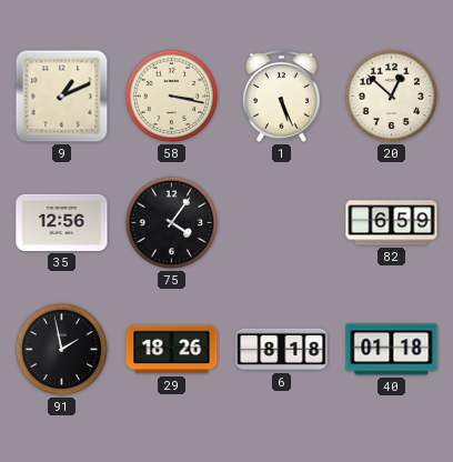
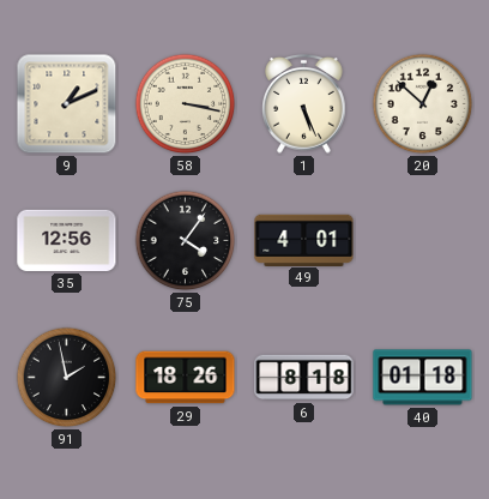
49: none -> 4:01 (304, 240)
82: 6:59 -> none (392, 223)
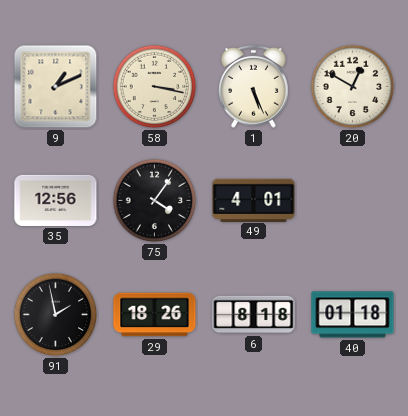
20: 12:52 -> 12:50 (353, 87)
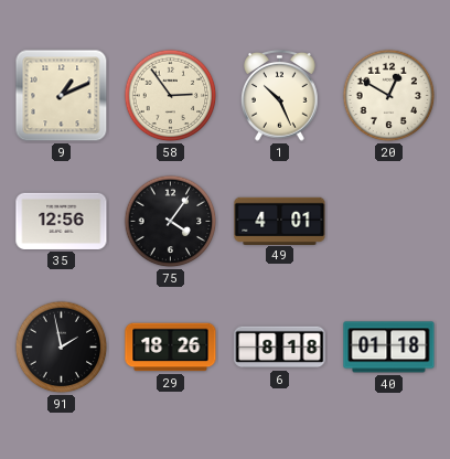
58: 3:17 -> 2:54 (171, 96)
1: 5:26 -> 10:26 (280, 95)
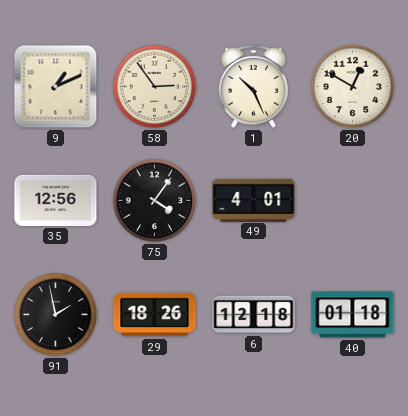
6: 8:18 -> 12:18 (254, 315)
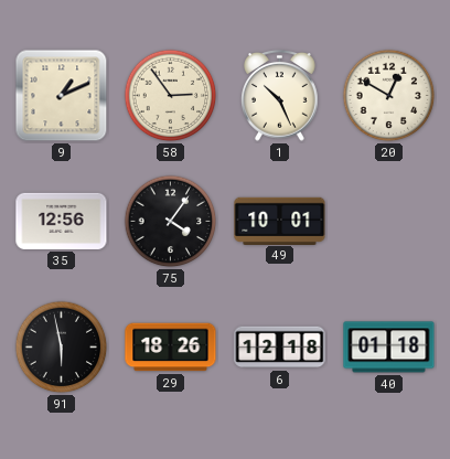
49: 4:01 -> 10:01 (280, 221)
91: 1:58 -> 5:58 (62, 348)
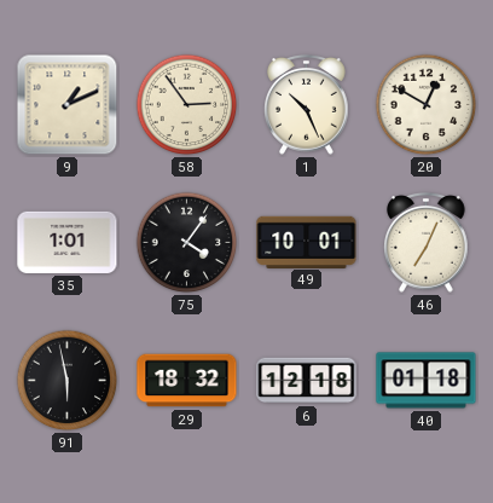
35: 12:56 -> 1:01 (68, 242)
46: none -> 7:04 (427, 242)
29: 18:26 -> 18:32 (187, 381)
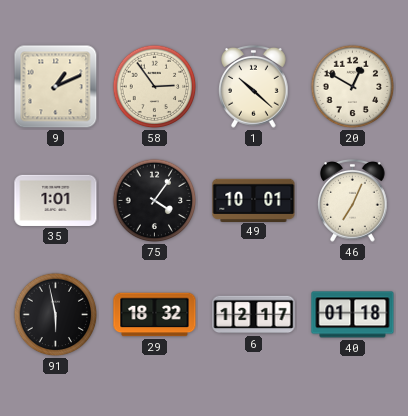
1: 10:26 -> 10:22 (254, 86)
6: 12:18 -> 12:17 (254, 315)
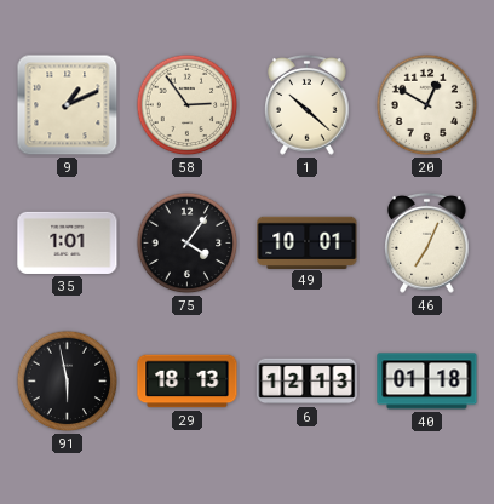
29: 18:32 -> 18:13 (188, 382)
6: 12:17 -> 12:13 (308, 382)
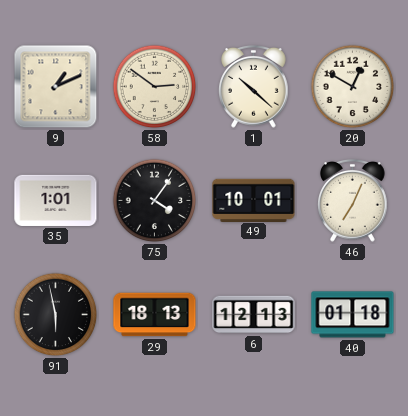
58: 2:54 -> 2:51 (155, 87)
